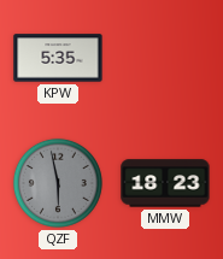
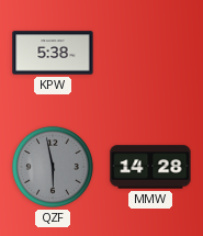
KPW: 5:35 -> 5:38 (53, 53)
MMW: 18:23 -> 14:28 (150, 167)
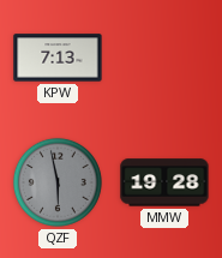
KPW: 5:38 -> 7:13 (58, 58)
MMW: 14:28 -> 19:28 (164, 182)
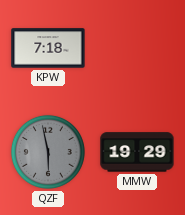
KPW: 7:13 -> 7:18 (48, 48)
MMW: 19:28 -> 19:29 (137, 152)
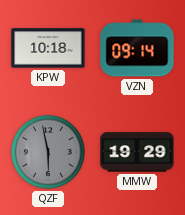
KPW: 7:18 -> 10:18 (48, 48)
VZN: none -> 09:14 (137, 48)
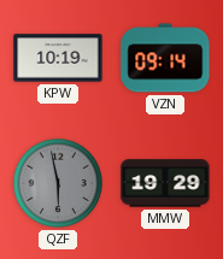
KPW: 10:18 -> 10:19 (58, 58)
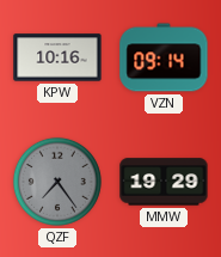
KPW: 10:19 -> 10:16 (57, 57)
QZF: 5:58 -> 7:24 (57, 182)
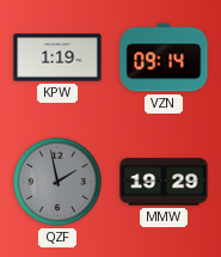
KPW: 10:16 -> 1:19 (57, 57)
QZF: 7:24 -> 1:58 (57, 182)
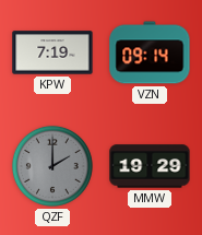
KPW: 1:19 -> 7:19 (52, 52)
QZF: 1:58 -> 2:00 (52, 166)
